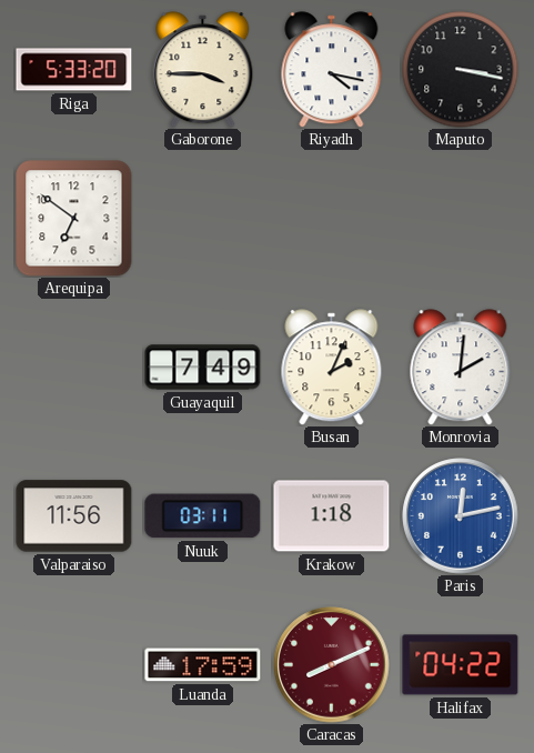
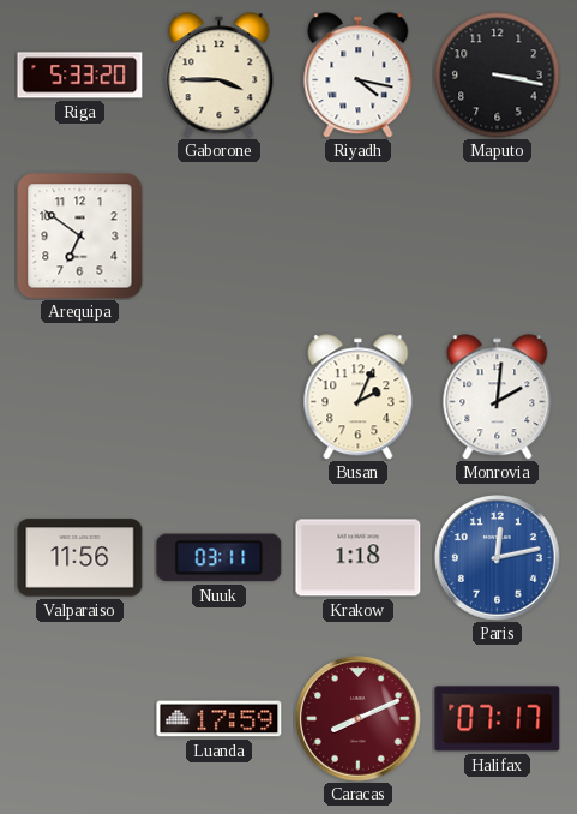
Guayaquil: 7:49 -> none (203, 368)
Halifax: 04:22 -> 07:17 (498, 719)
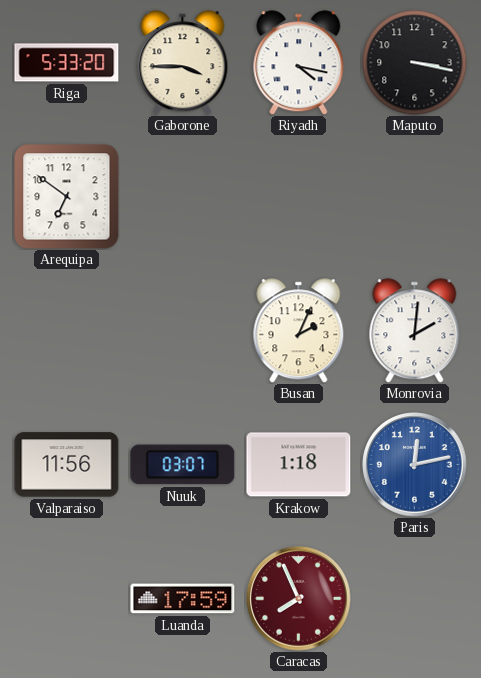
Nuuk: 03:11 -> 03:07 (183, 465)
Caracas: 8:11 -> 7:56 (299, 599)
Halifax: 07:17 -> none (498, 719)
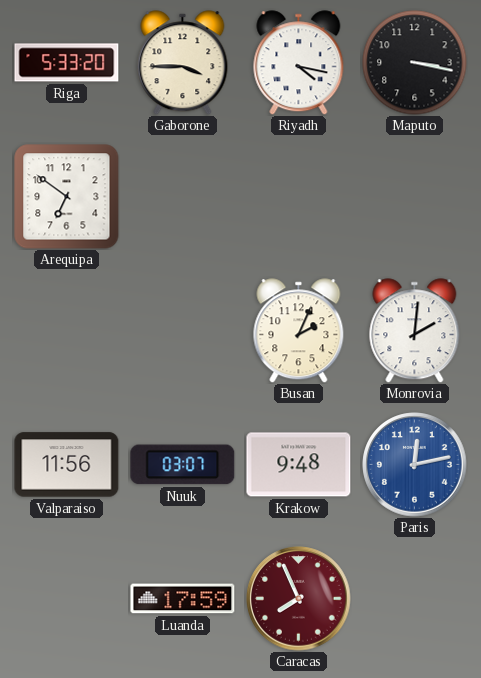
Krakow: 1:18 -> 9:48 (299, 465)
